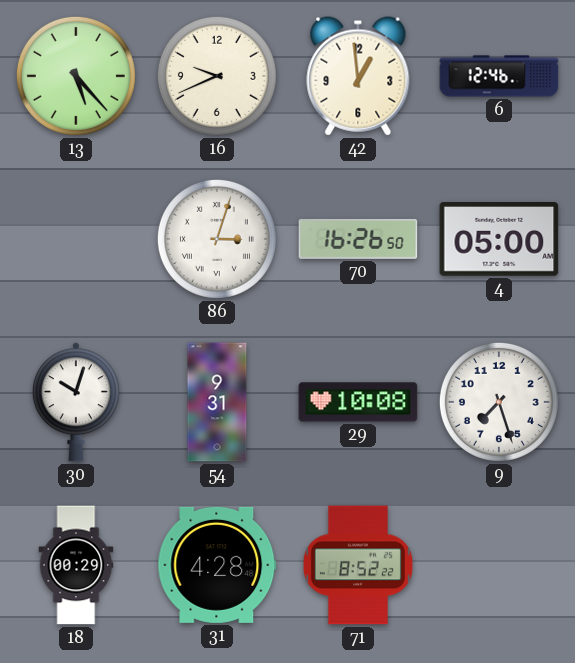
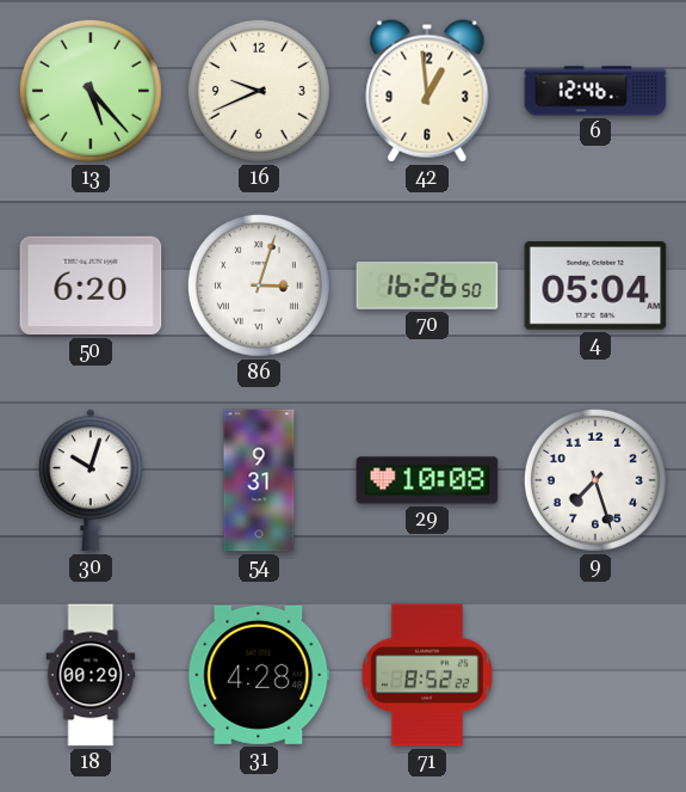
50: none -> 6:20 (91, 286)
4: 05:00 -> 05:04 (595, 287)
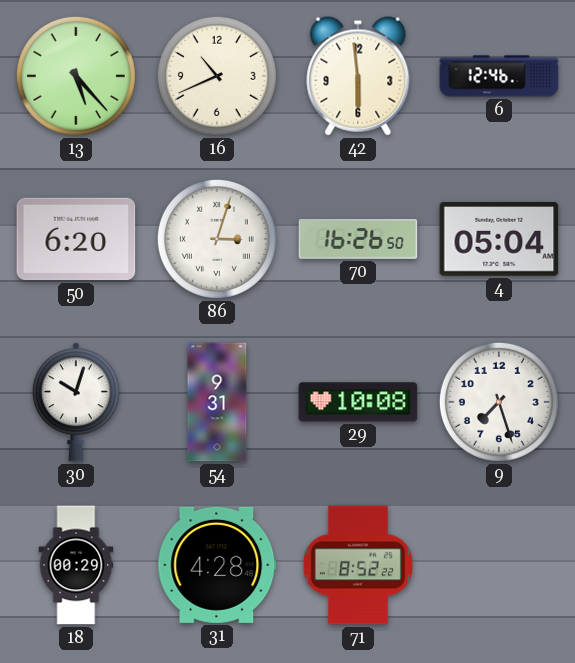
16: 9:41 -> 10:41 (217, 76)
42: 12:59 -> 5:59 (358, 76)
